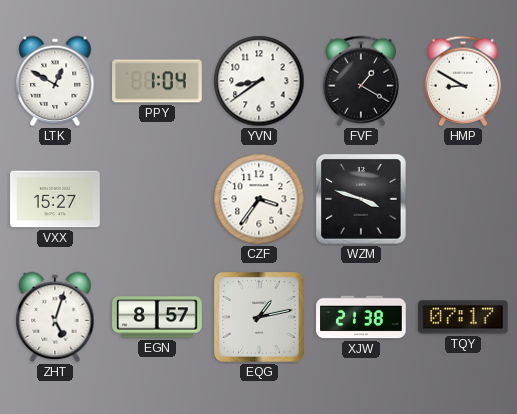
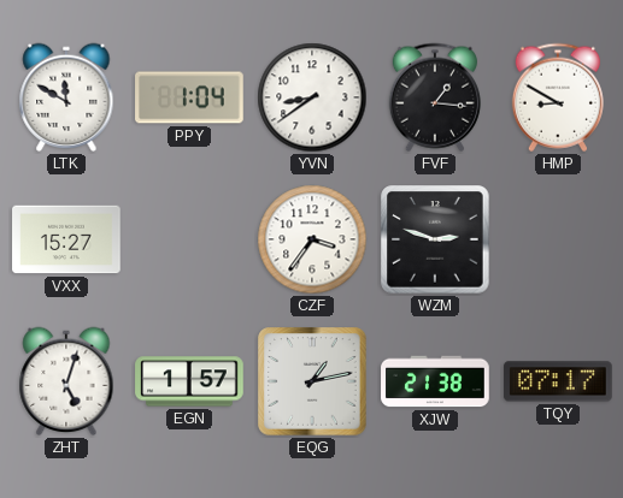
LTK: 12:50 -> 11:50 (66, 97)
FVF: 1:20 -> 1:16 (435, 97)
WZM: 3:48 -> 2:48 (435, 239)
EGN: 8:57 -> 1:57 (189, 381)
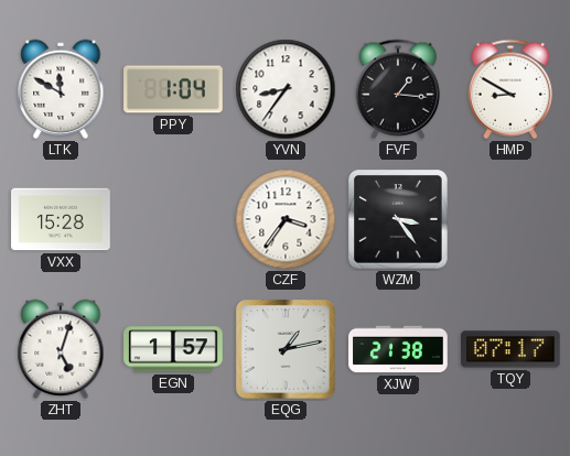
YVN: 8:39 -> 8:36 (286, 89)
VXX: 15:27 -> 15:28 (61, 219)
WZM: 2:48 -> 3:24 (398, 219)
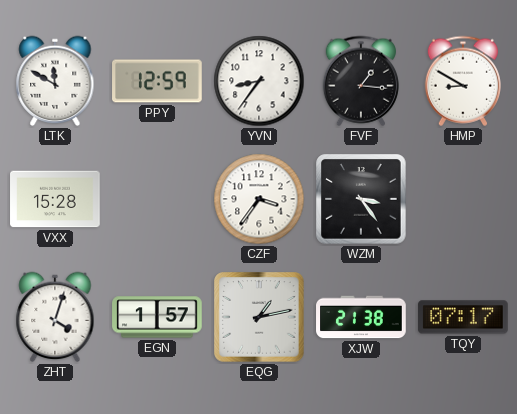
PPY: 1:04 -> 12:59 (157, 81)
ZHT: 5:03 -> 4:03 (55, 317)
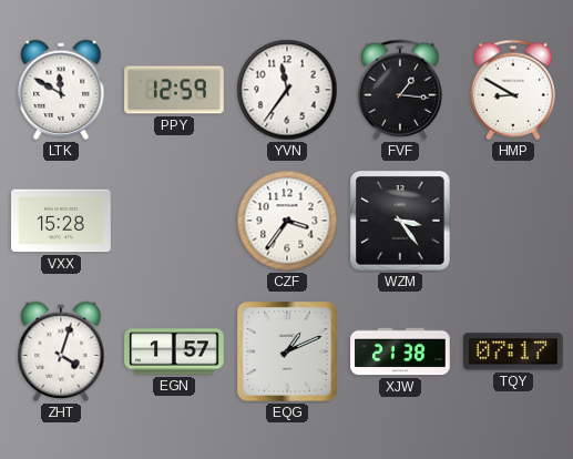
YVN: 8:36 -> 11:36 (287, 90)
EQG: 1:13 -> 1:11 (287, 351)
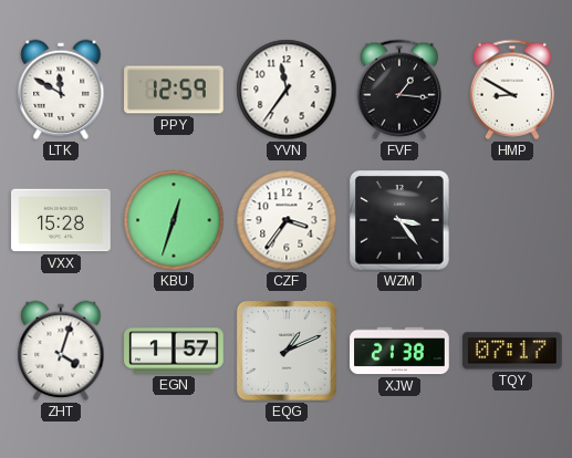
KBU: none -> 12:33 (174, 220)
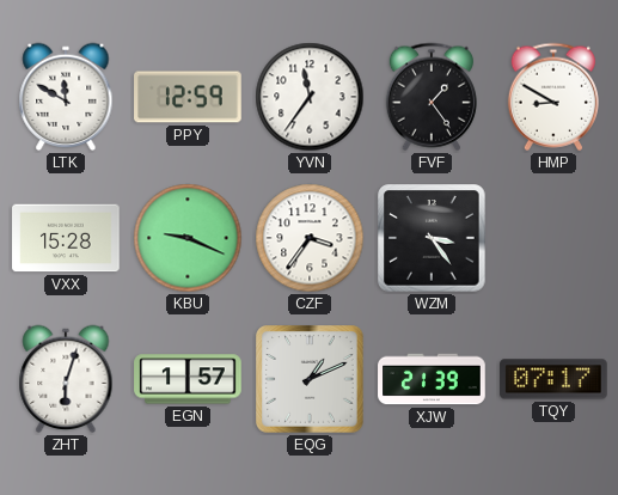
FVF: 1:16 -> 1:24 (432, 97)
KBU: 12:33 -> 9:19 (188, 238)
ZHT: 4:03 -> 6:03 (66, 379)
XJW: 21:38 -> 21:39 (432, 379)
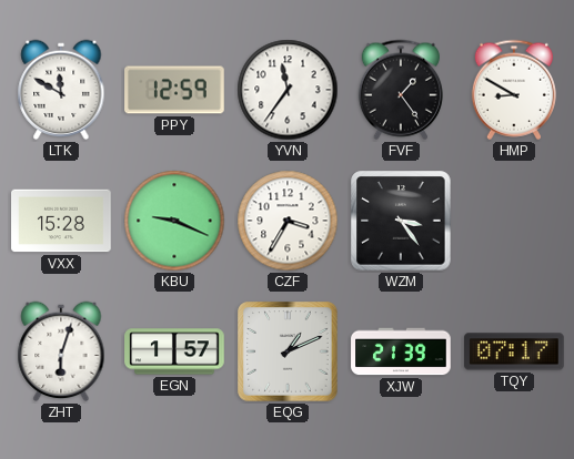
CZF: 3:36 -> 3:35 (288, 221)
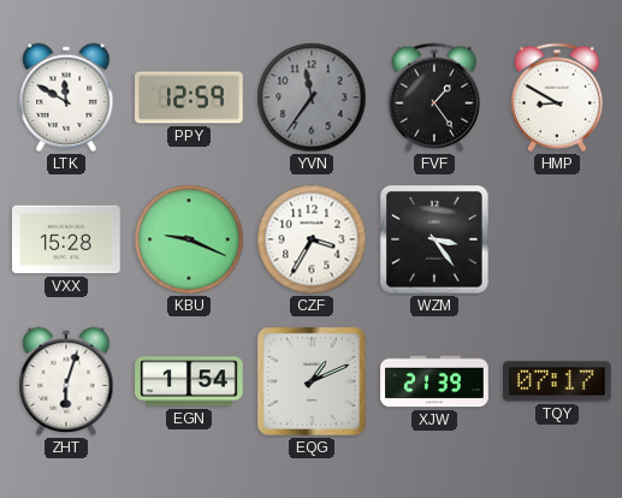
YVN dial: white -> grey (312, 97)
EGN: 1:57 -> 1:54 (189, 381)
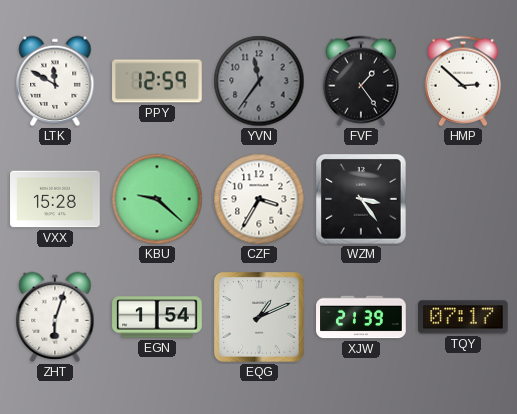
HMP: 8:50 -> 2:52 (463, 81)
KBU: 9:19 -> 9:22 (157, 199)
